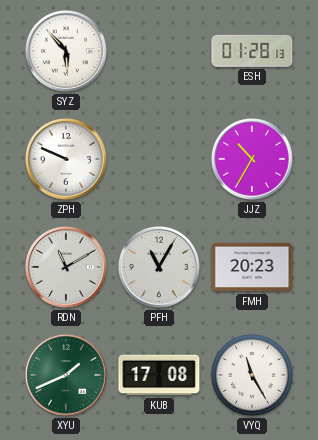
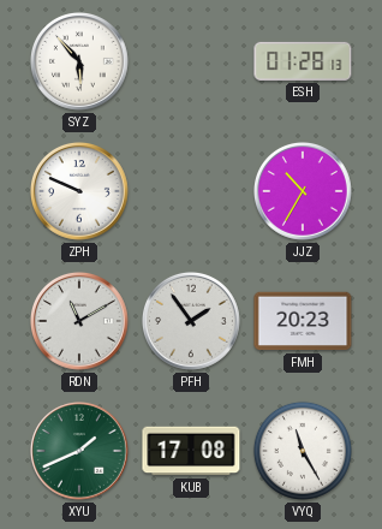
PFH: 11:05 -> 1:54 (192, 322)
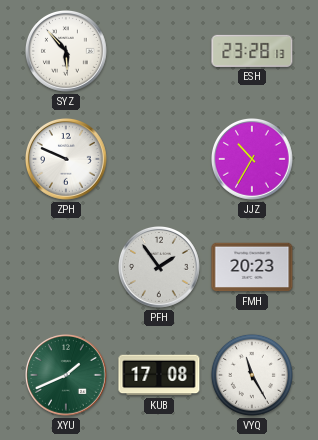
ESH: 01:28 -> 23:28 (252, 51)
RDN: 11:10 -> none (80, 322)
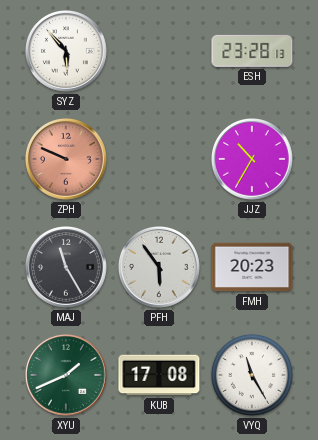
ZPH dial: white -> salmon (67, 160)
MAJ: none -> 11:25 (67, 268)
PFH: 1:54 -> 5:54 (160, 268)
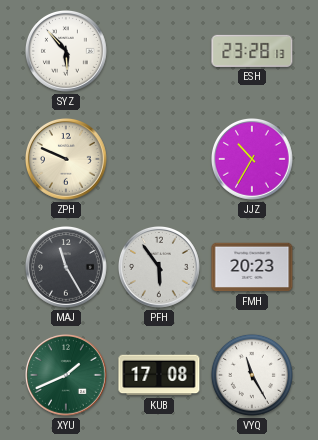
ZPH dial: salmon -> cream (67, 160)
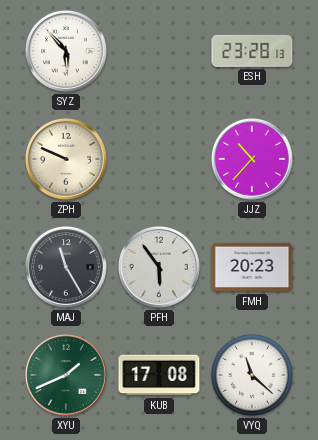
JJZ: 10:35 -> 10:37 (253, 160)
VYQ: 11:25 -> 11:22 (252, 375)
